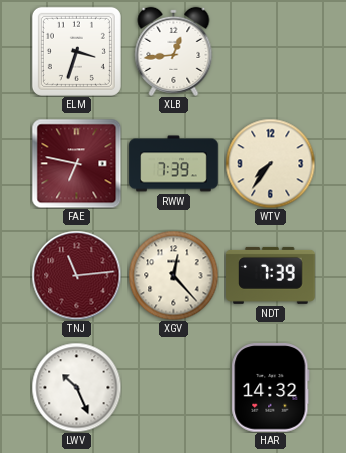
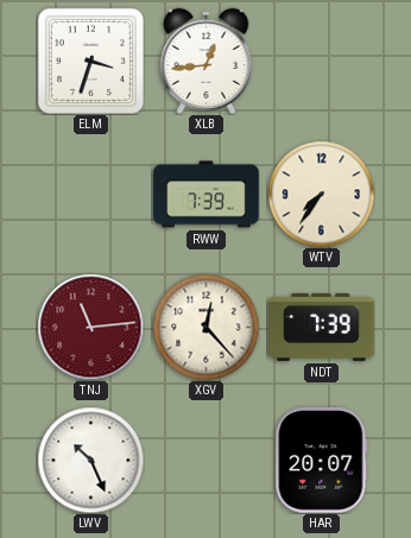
FAE: 6:47 -> none (76, 163)
HAR: 14:32 -> 20:07 (322, 461)
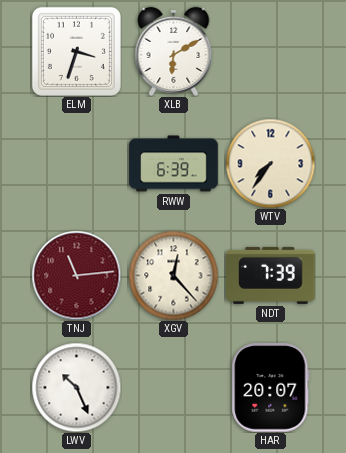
XLB: 12:44 -> 6:10 (174, 51)
RWW: 7:39 -> 6:39 (174, 164)
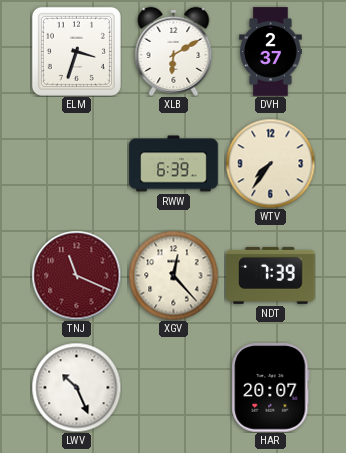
DVH: none -> 2:37 (271, 52)
TNJ: 11:14 -> 11:19 (76, 275)
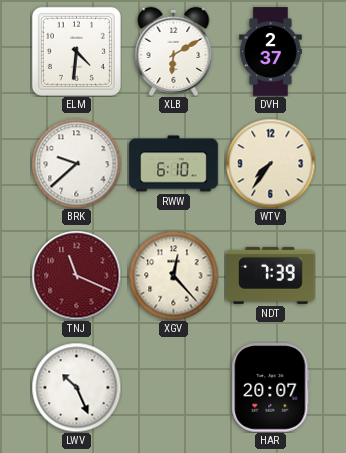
ELM: 3:33 -> 4:31 (76, 51)
BRK: none -> 9:38 (76, 163)
RWW: 6:39 -> 6:10 (174, 164)
